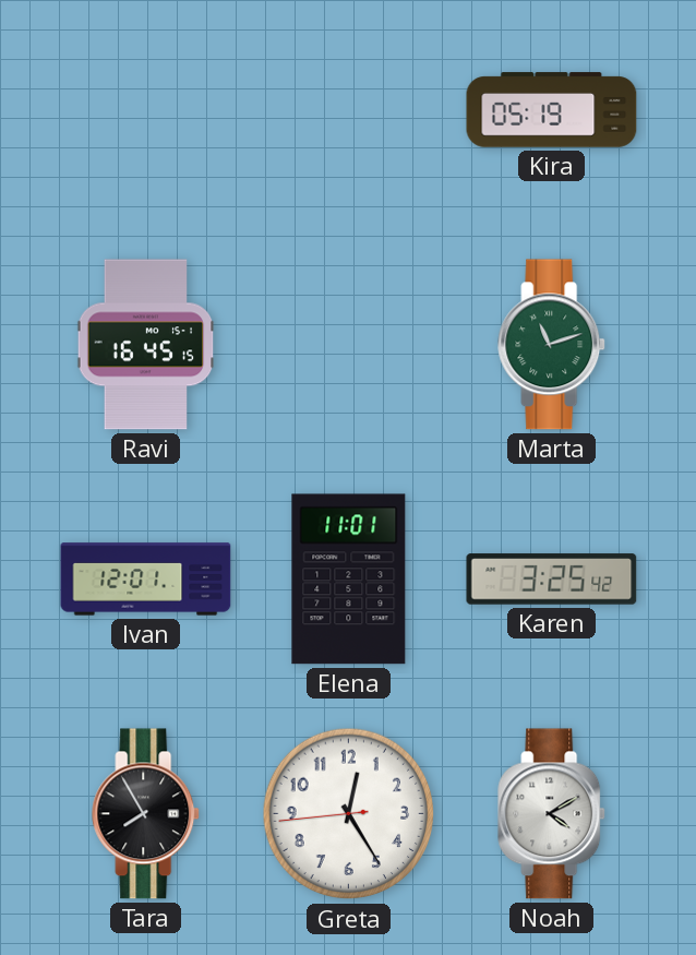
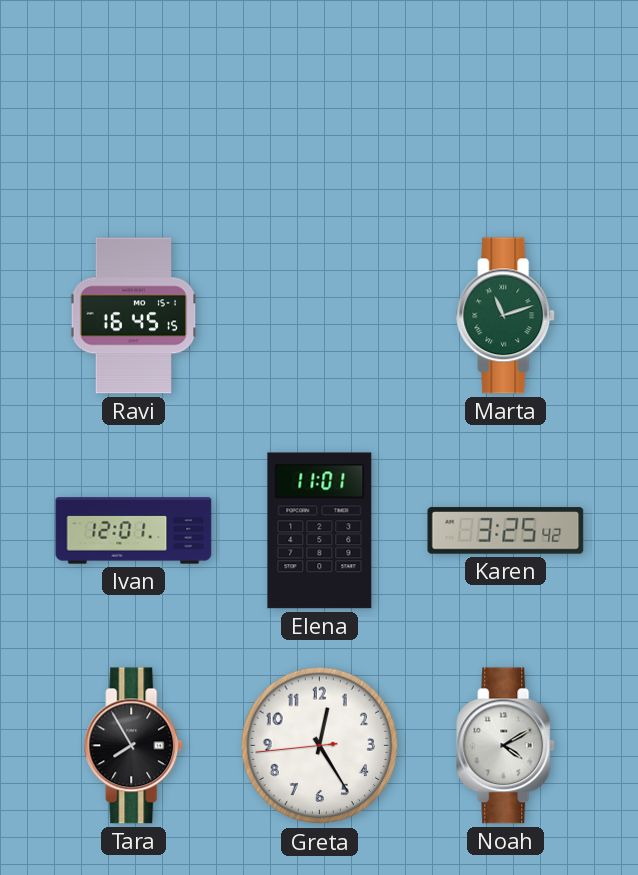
Kira: 05:19 -> none (552, 110)
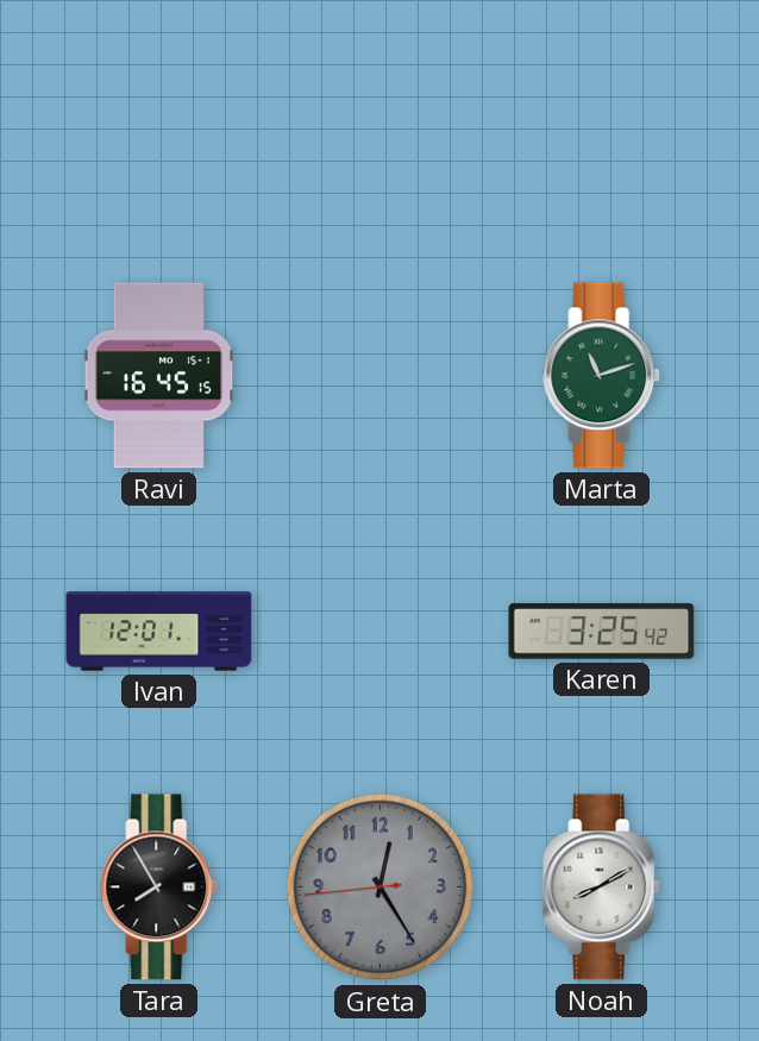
Elena: 11:01 -> none (320, 531)
Greta dial: white -> grey (381, 888)
Noah: 4:10 -> 8:10 (602, 888)
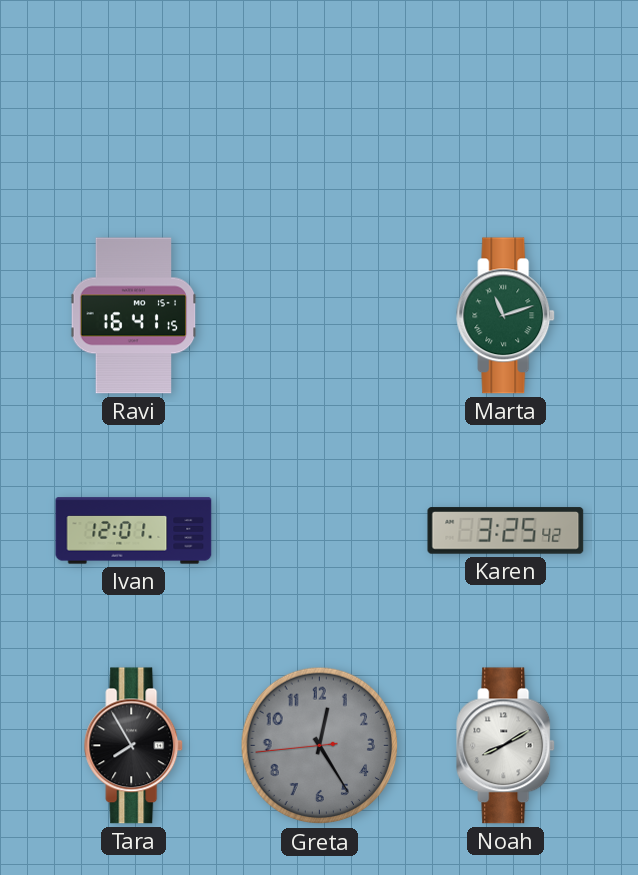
Ravi: 16:45 -> 16:41 (134, 316)
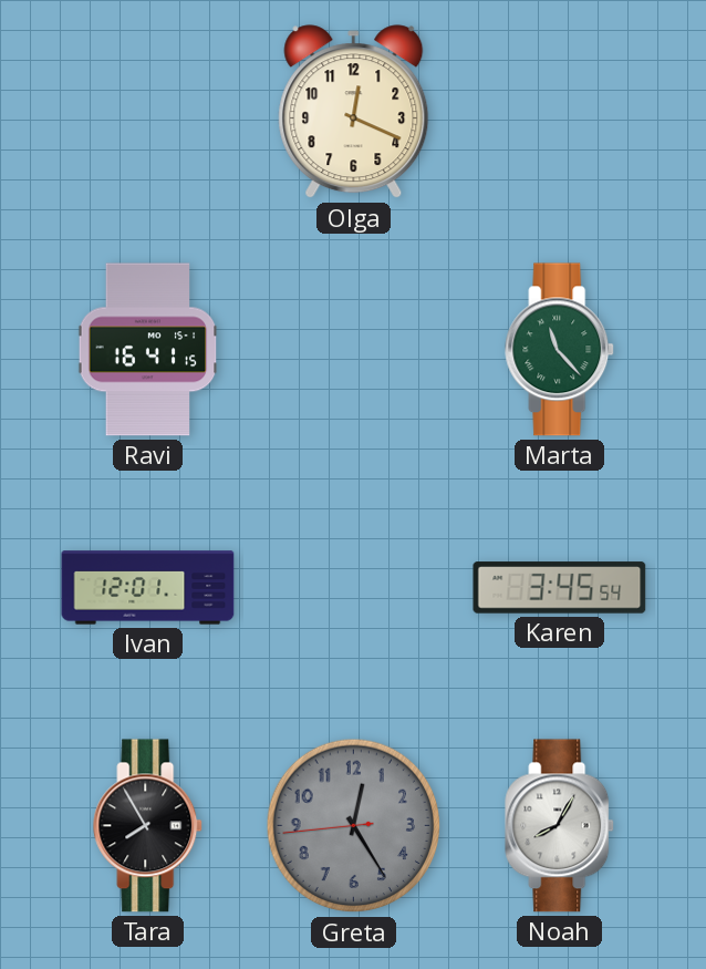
Olga: none -> 12:19 (354, 112)
Marta: 11:12 -> 11:23 (560, 350)
Karen: 3:25 -> 3:45 (560, 588)
Noah: 8:10 -> 8:05 (560, 826)
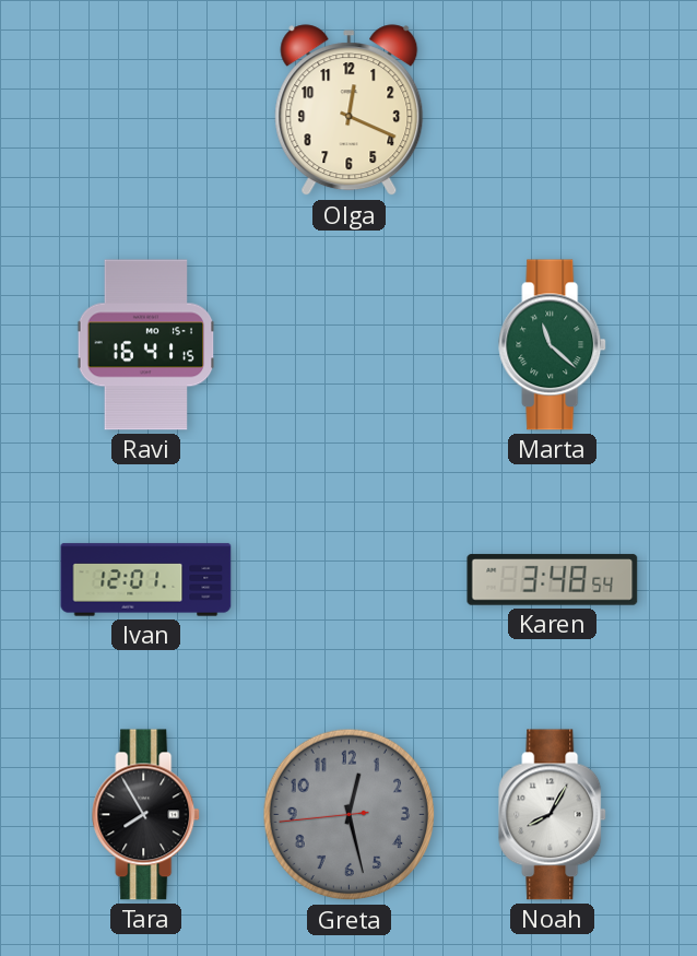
Marta: 11:23 -> 11:22 (553, 345)
Karen: 3:45 -> 3:48 (553, 580)
Greta: 12:24 -> 12:27 (350, 815)
